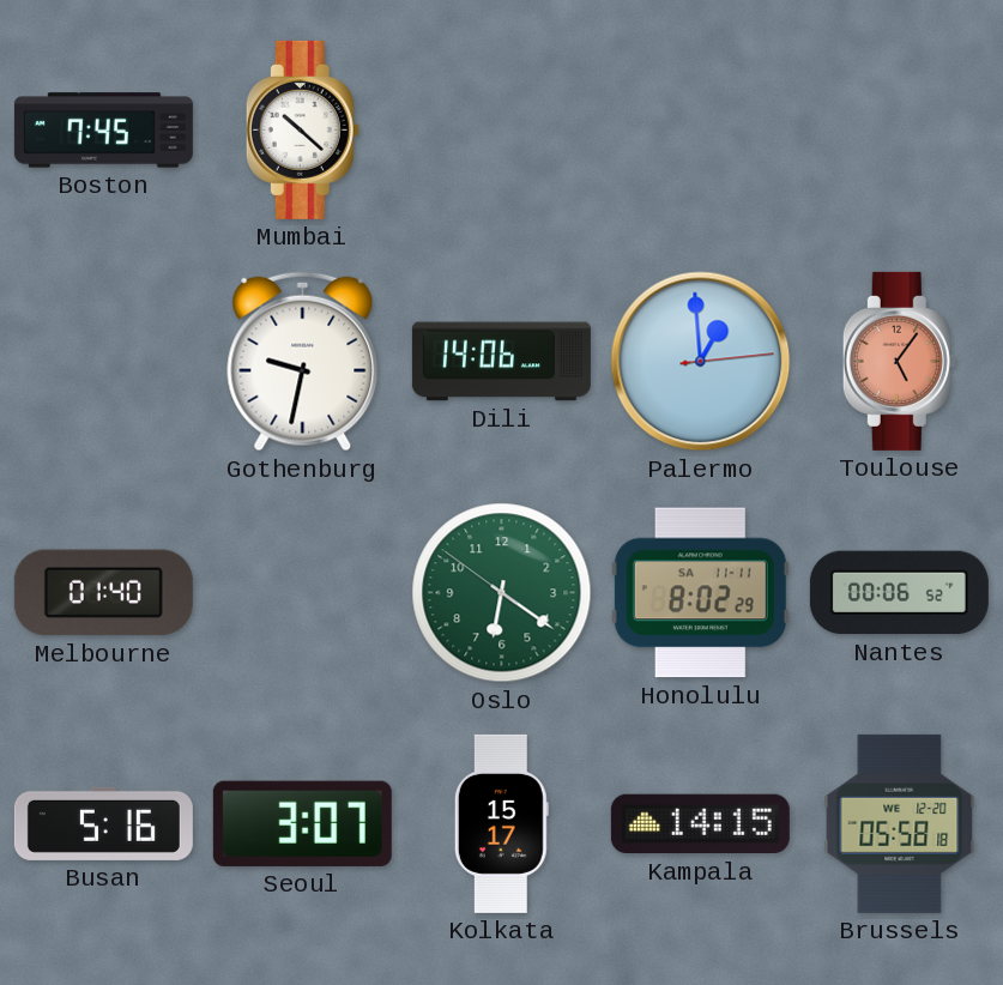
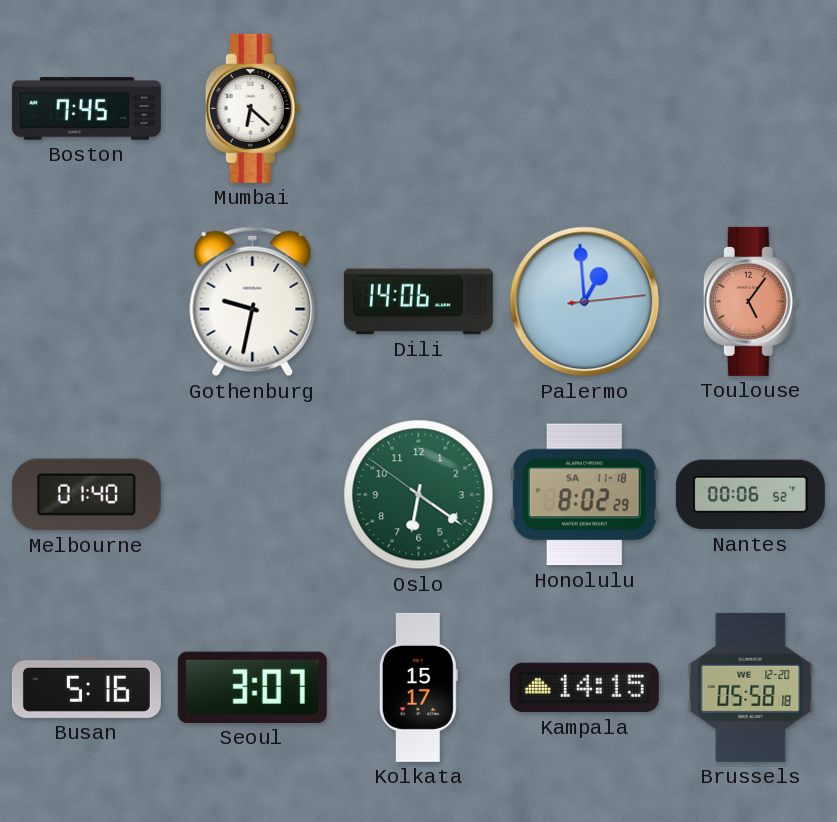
Mumbai: 10:22 -> 6:22 (252, 108)
Honolulu date: SA 11-11 -> SA 11-18 (584, 495)
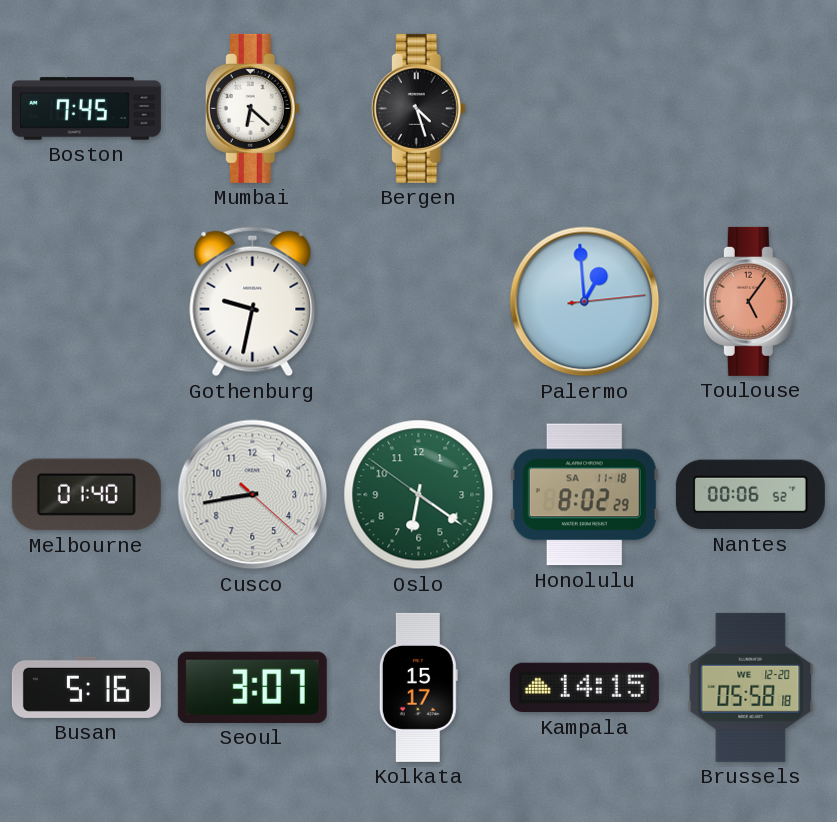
Bergen: none -> 4:27 (418, 108)
Dili: 14:06 -> none (418, 302)
Cusco: none -> 8:43 (253, 495)
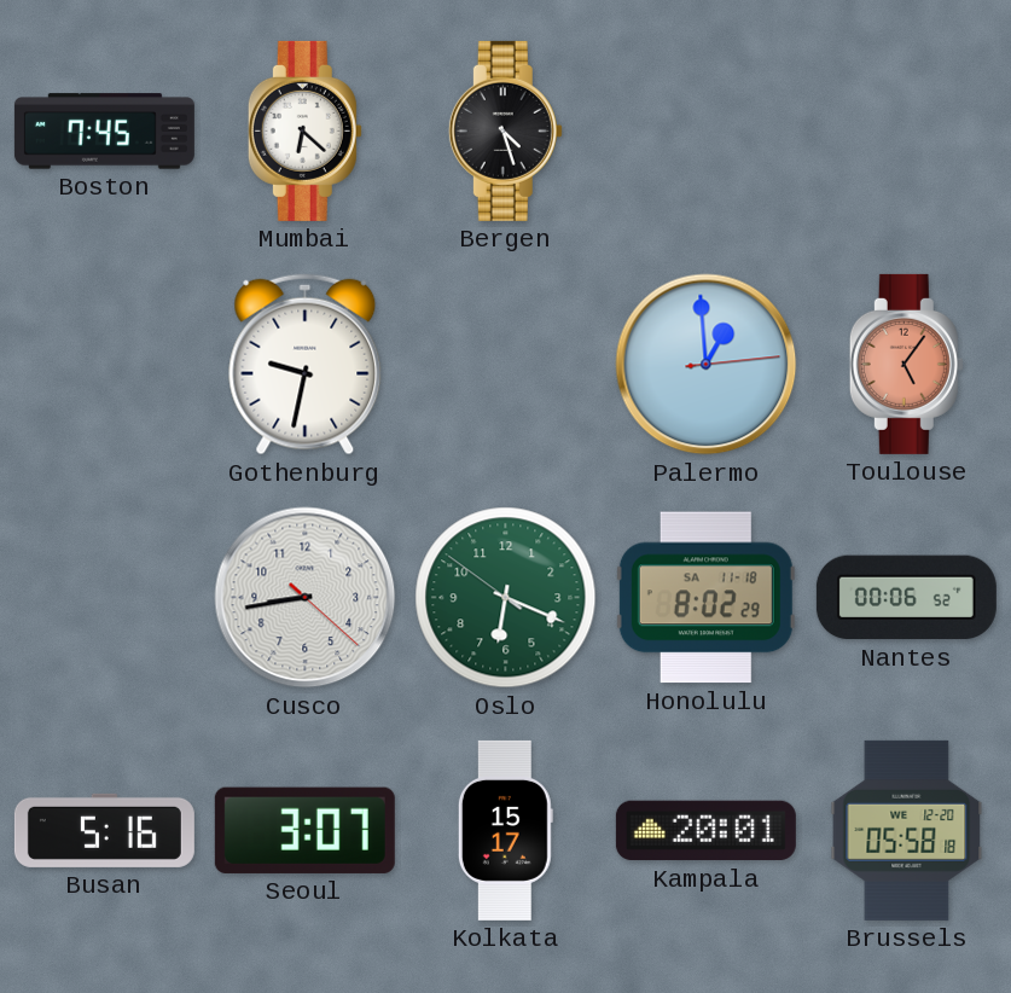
Melbourne: 01:40 -> none (86, 495)
Oslo: 6:20 -> 6:18 (506, 598)
Kampala: 14:15 -> 20:01 (705, 831)
